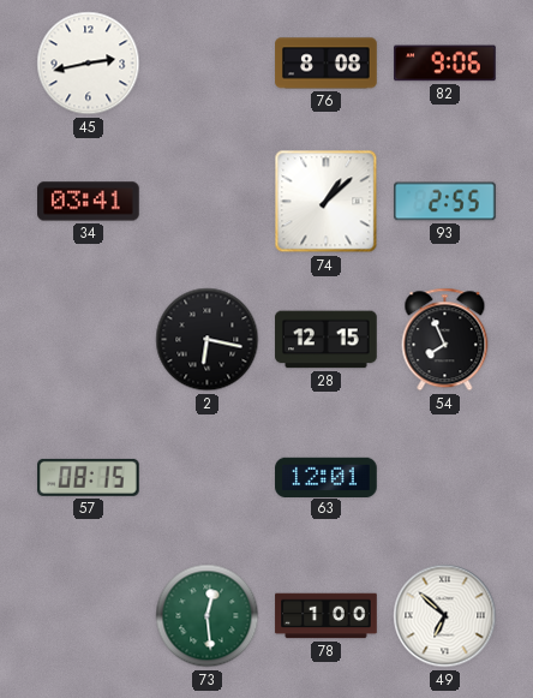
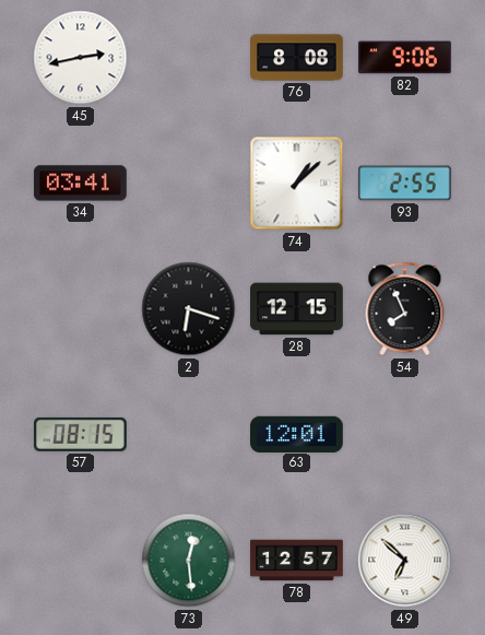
2: 6:17 -> 6:18 (189, 309)
78: 1:00 -> 12:57 (297, 561)
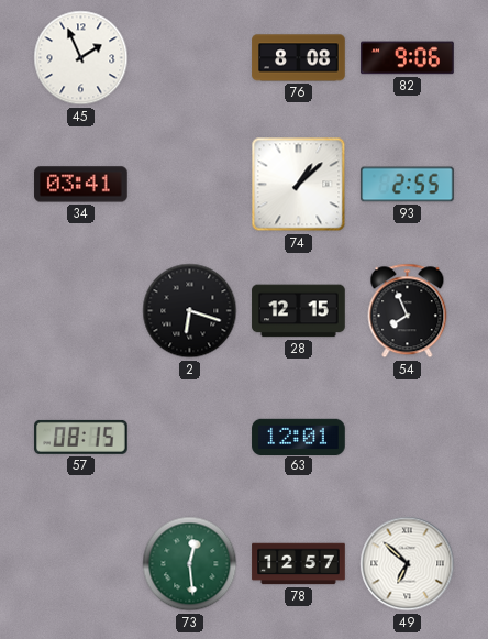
45: 2:43 -> 1:56 (81, 58)
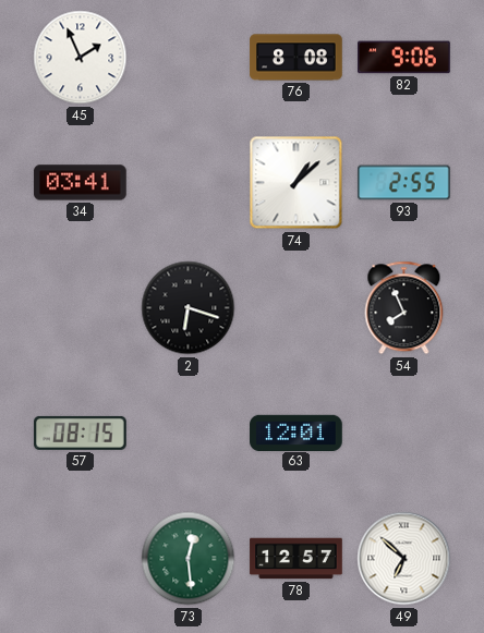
28: 12:15 -> none (299, 311)
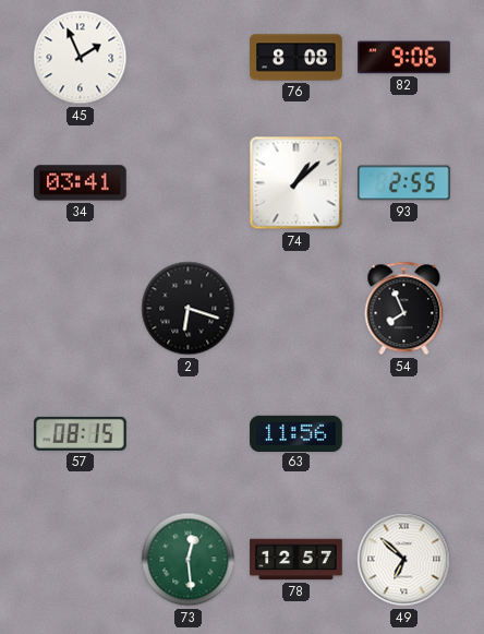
63: 12:01 -> 11:56 (297, 433)
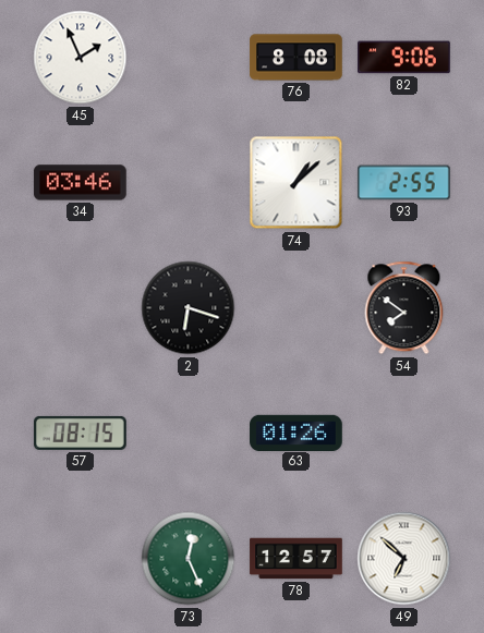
34: 03:41 -> 03:46 (81, 183)
54: 7:56 -> 7:51 (404, 308)
63: 11:56 -> 01:26 (297, 433)
73: 12:29 -> 12:26 (189, 559)
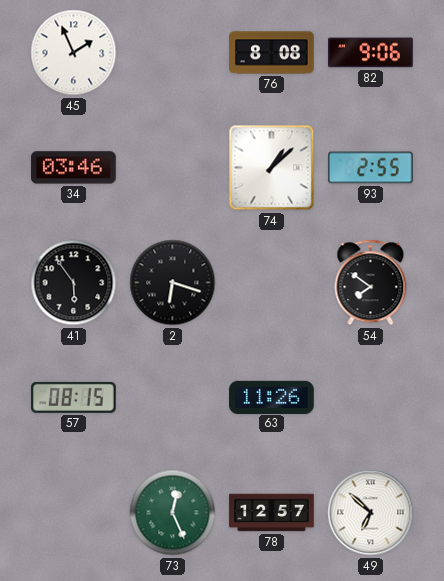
41: none -> 5:54 (74, 283)
63: 01:26 -> 11:26 (272, 397)
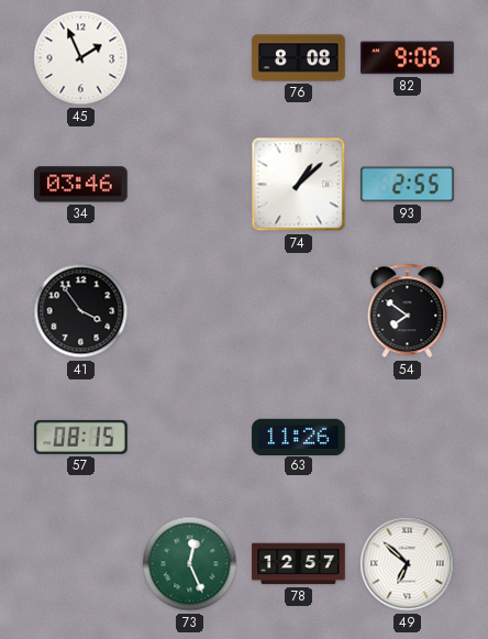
41: 5:54 -> 3:54 (81, 311)
2: 6:18 -> none (173, 283)
